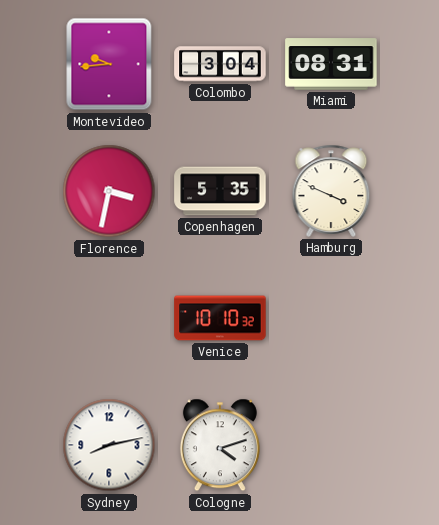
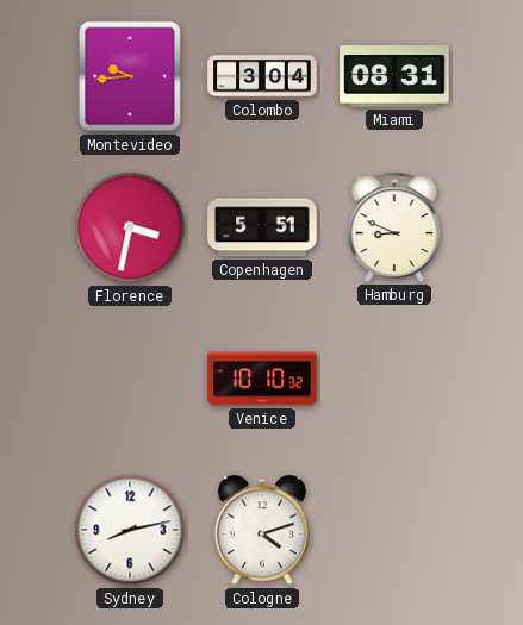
Copenhagen: 5:35 -> 5:51 (262, 227)
Hamburg: 3:49 -> 8:49 (394, 227)
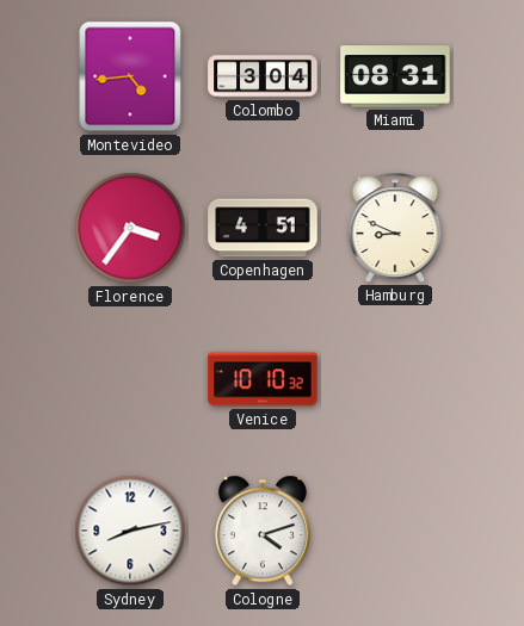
Montevideo: 9:44 -> 4:44 (130, 76)
Florence: 3:32 -> 3:36 (130, 228)
Copenhagen: 5:51 -> 4:51 (263, 228)
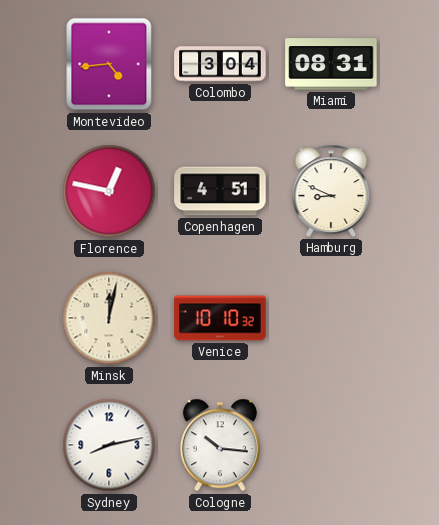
Florence: 3:36 -> 12:47 (109, 191)
Minsk: none -> 12:02 (109, 318)
Cologne: 4:12 -> 10:16 (220, 445)
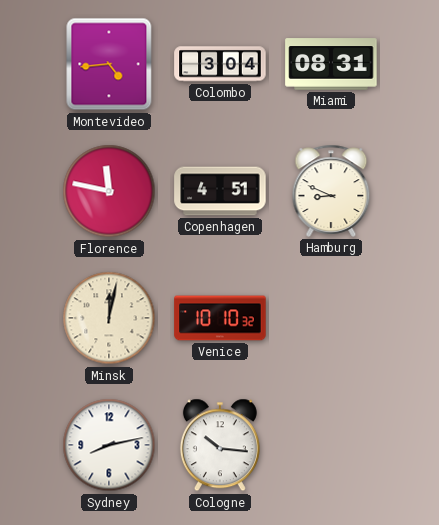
Florence: 12:47 -> 11:47 (109, 191)
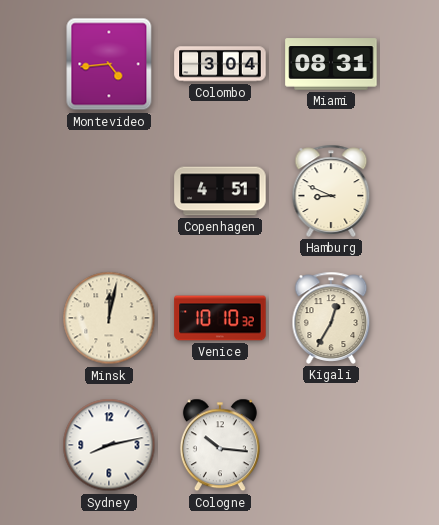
Florence: 11:47 -> none (109, 191)
Kigali: none -> 12:35 (331, 318)
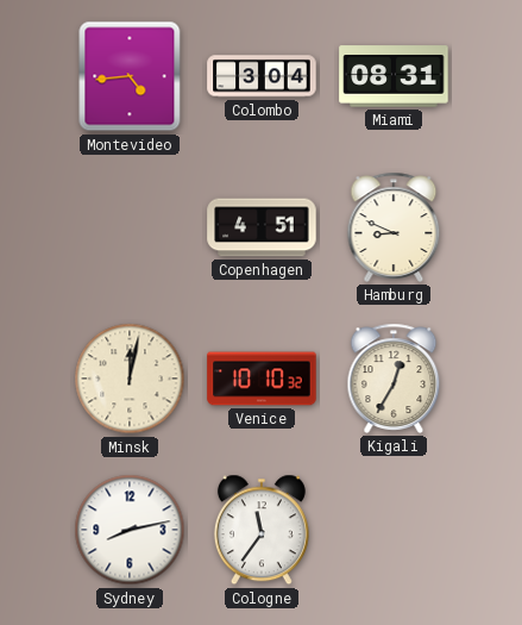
Cologne: 10:16 -> 11:36 (262, 530)
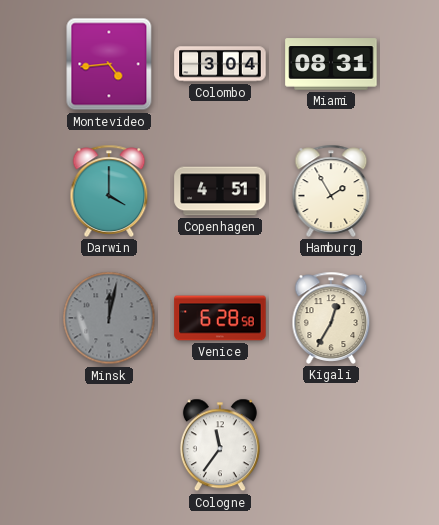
Darwin: none -> 4:00 (109, 191)
Hamburg: 8:49 -> 1:55 (331, 191)
Minsk dial: cream -> grey (109, 318)
Venice: 10:10 -> 6:28 (220, 318)
Sydney: 8:13 -> none (130, 530)
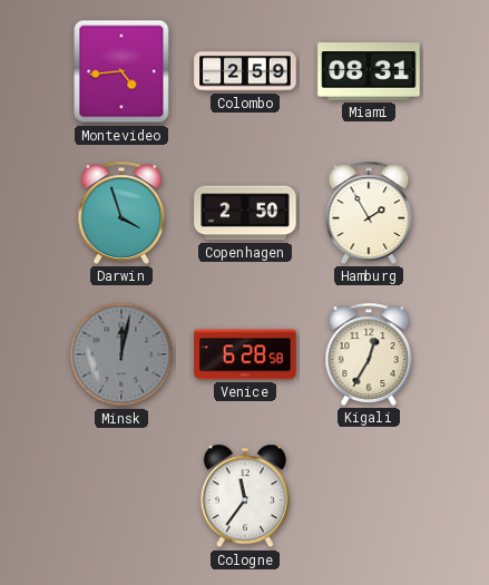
Colombo: 3:04 -> 2:59 (245, 71)
Darwin: 4:00 -> 3:57 (121, 213)
Copenhagen: 4:51 -> 2:50 (245, 213)
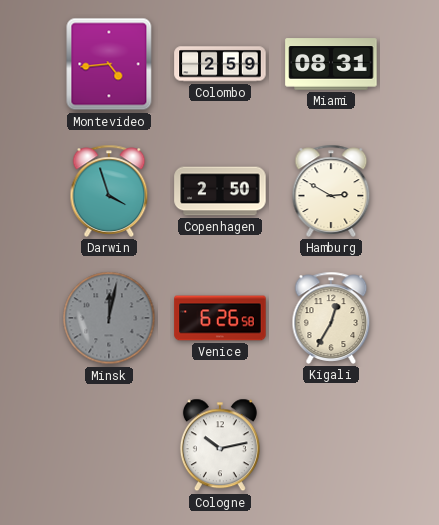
Hamburg: 1:55 -> 2:50 (331, 191)
Venice: 6:28 -> 6:26 (220, 318)
Cologne: 11:36 -> 10:13 (220, 445)
